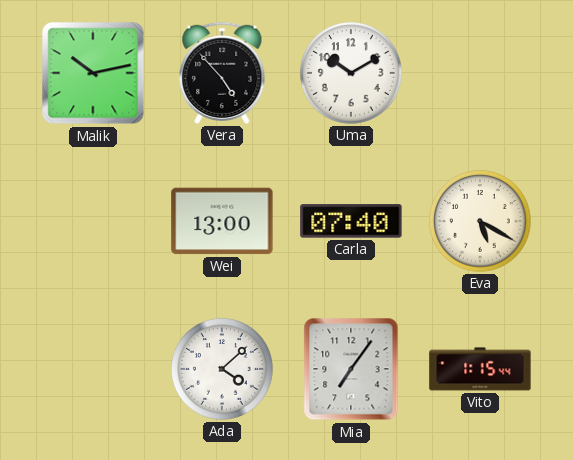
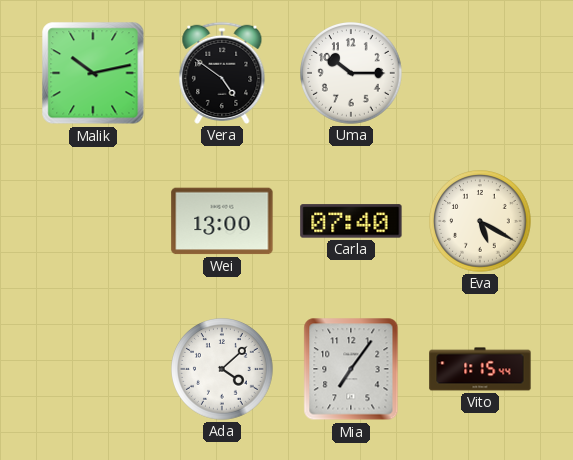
Vera: 4:53 -> 4:51 (222, 73)
Uma: 10:10 -> 10:15 (352, 74)
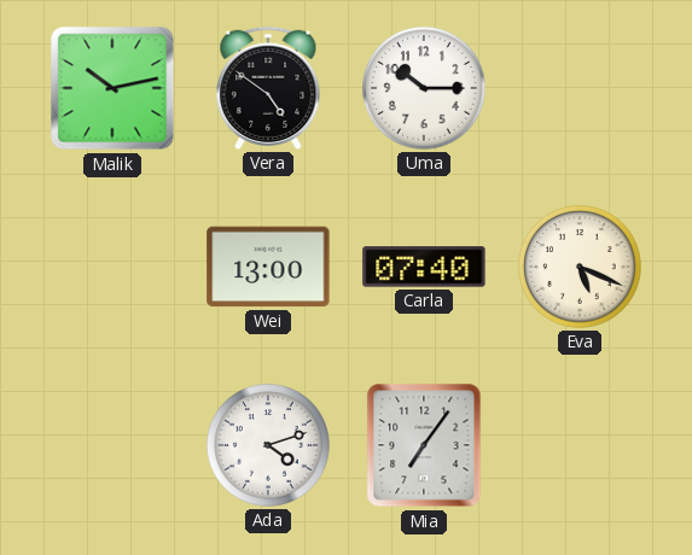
Eva: 5:20 -> 5:19 (581, 268)
Ada: 4:08 -> 4:12 (269, 446)
Vito: 1:15 -> none (480, 369)
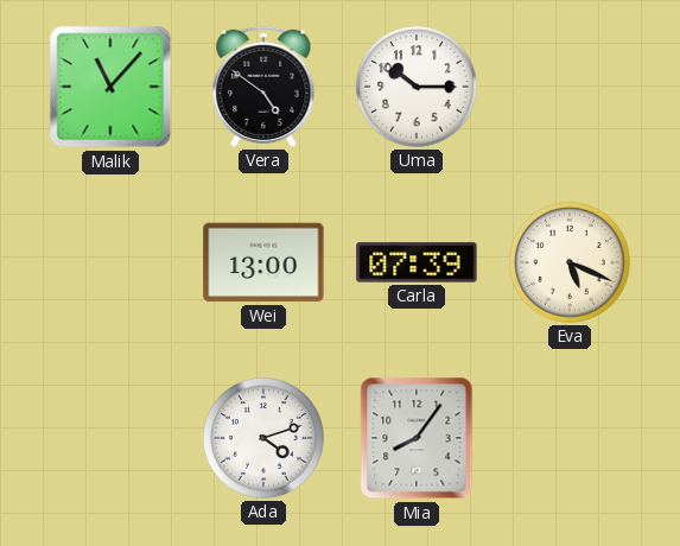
Malik: 10:13 -> 11:07 (110, 87)
Carla: 07:40 -> 07:39 (417, 262)
Mia: 7:06 -> 8:06 (417, 438)
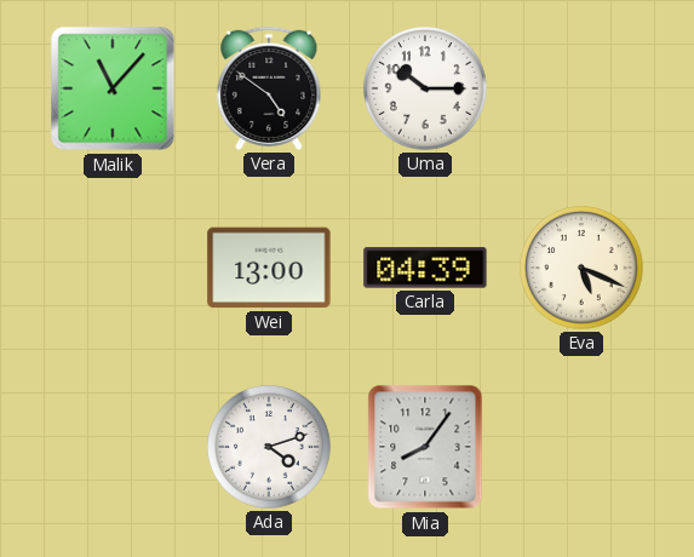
Carla: 07:39 -> 04:39 (425, 268)
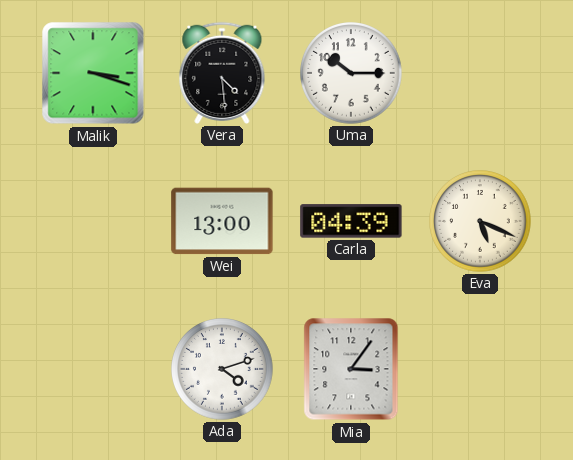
Malik: 11:07 -> 3:18 (93, 73)
Vera: 4:51 -> 4:29 (222, 73)
Mia: 8:06 -> 3:06 (351, 369)
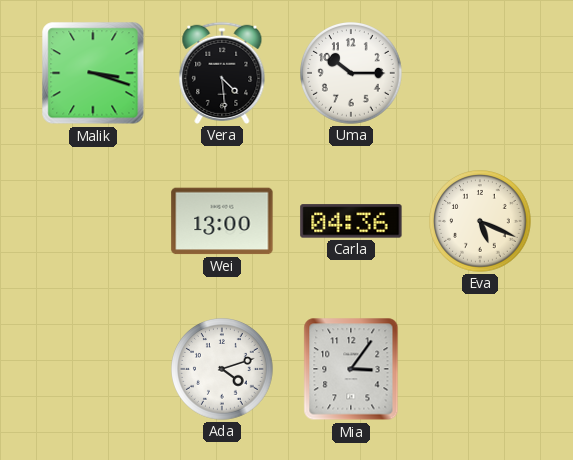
Carla: 04:39 -> 04:36 (351, 221)
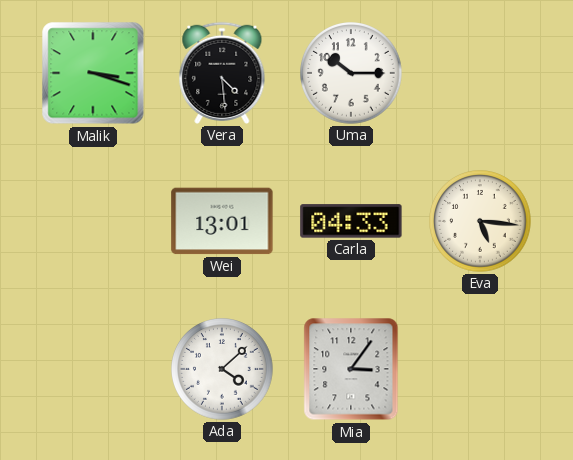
Wei: 13:00 -> 13:01 (222, 221)
Carla: 04:36 -> 04:33 (351, 221)
Eva: 5:19 -> 5:16 (481, 222)
Ada: 4:12 -> 4:08 (223, 370)
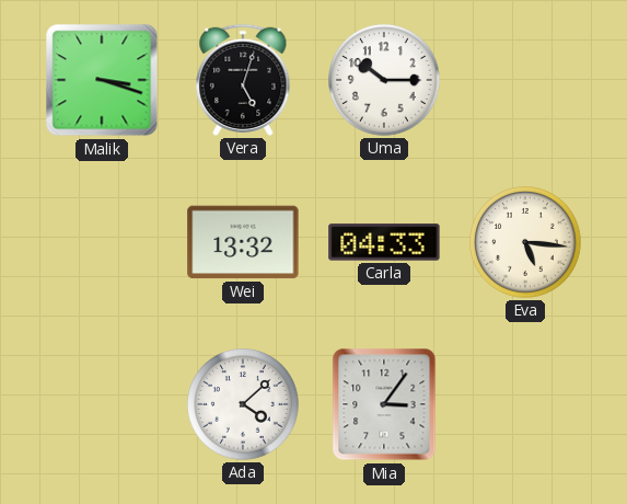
Vera: 4:29 -> 5:03 (243, 80)
Wei: 13:01 -> 13:32 (243, 242)
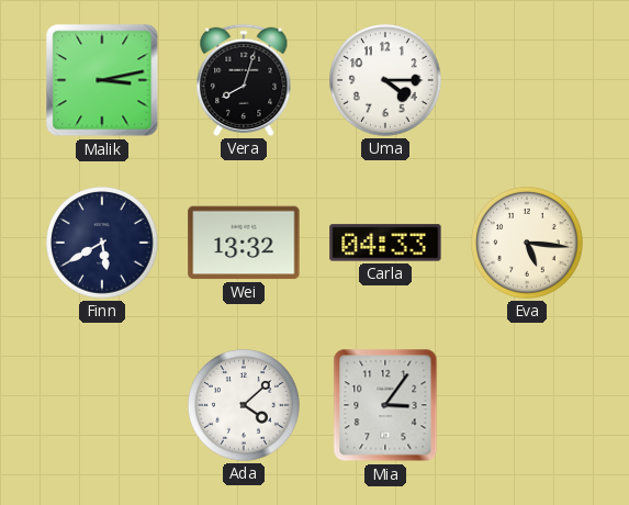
Malik: 3:18 -> 3:13 (102, 80)
Vera: 5:03 -> 8:03 (244, 80)
Uma: 10:15 -> 4:15 (386, 81)
Finn: none -> 5:40 (103, 244)
